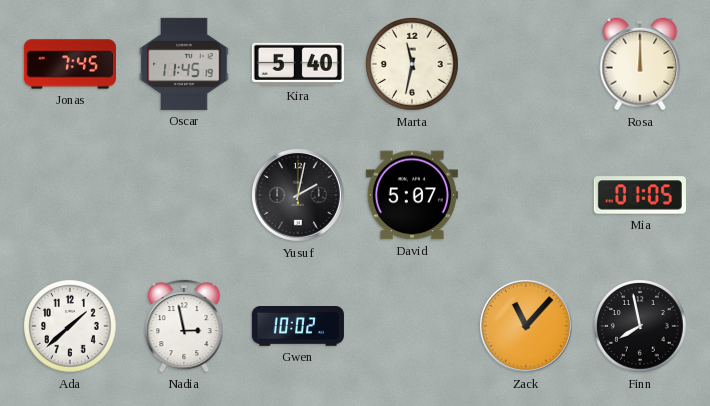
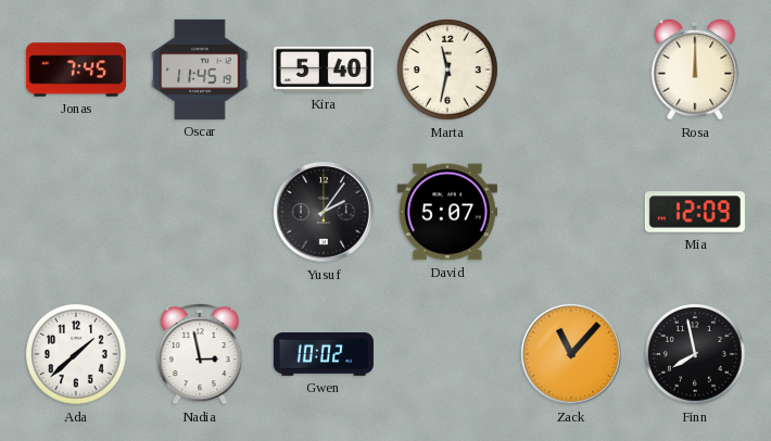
Yusuf: 2:02 -> 2:06 (324, 212)
Mia: 01:05 -> 12:09 (695, 212)
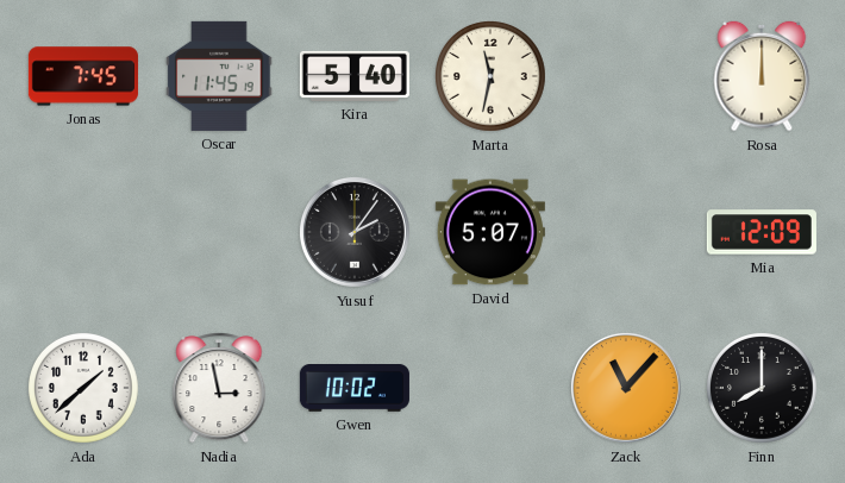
Finn: 7:58 -> 8:00 (763, 389)
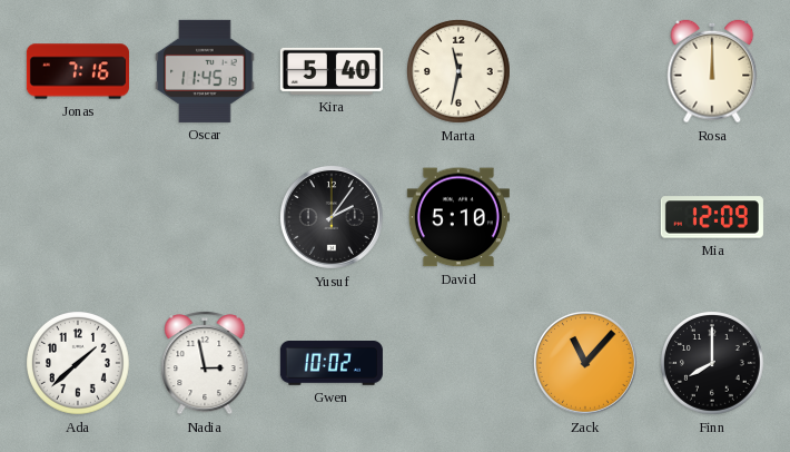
Jonas: 7:45 -> 7:16 (78, 71)
David: 5:07 -> 5:10 (458, 217)
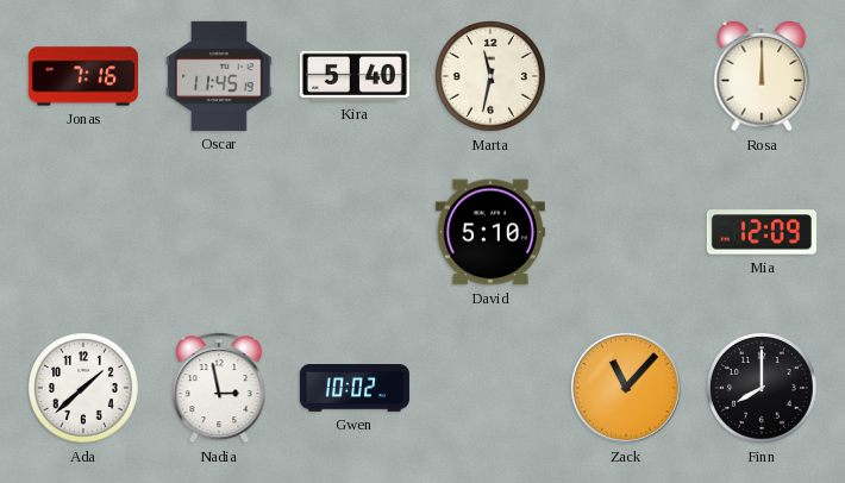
Yusuf: 2:06 -> none (332, 217)
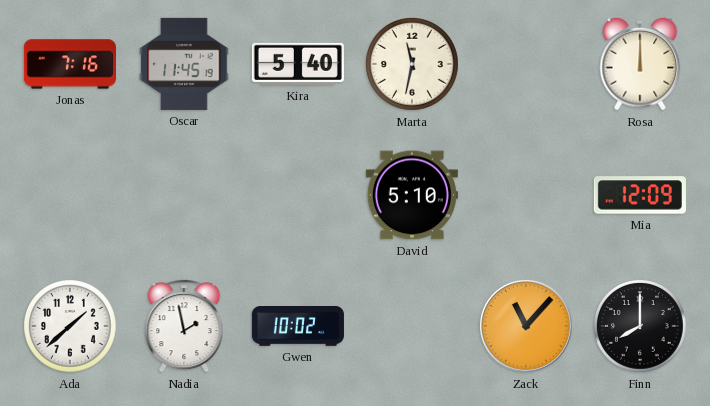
Nadia: 2:58 -> 1:58 (184, 326)
